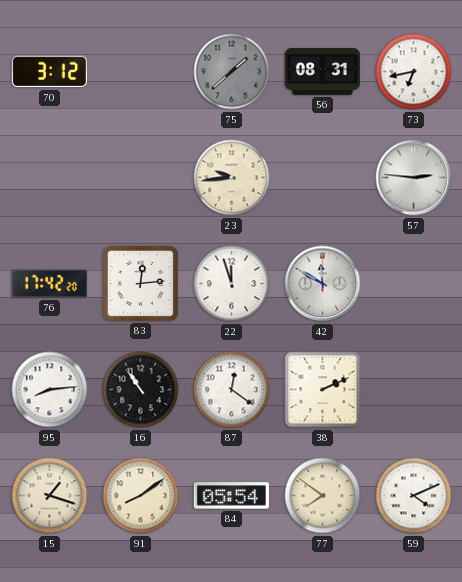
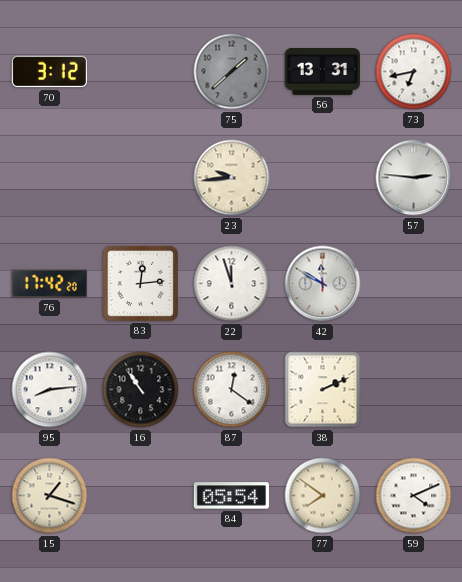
56: 08:31 -> 13:31 (322, 72)
91: 8:09 -> none (141, 496)
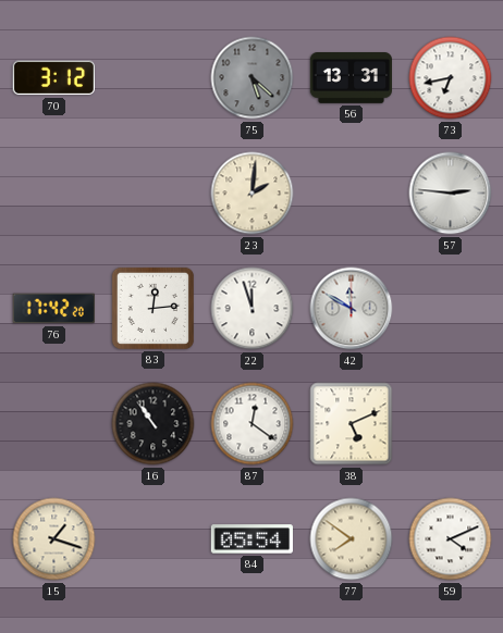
75: 1:38 -> 5:22 (253, 78)
23: 9:44 -> 2:01 (253, 194)
95: 8:14 -> none (50, 390)
38: 2:11 -> 5:11 (352, 424)
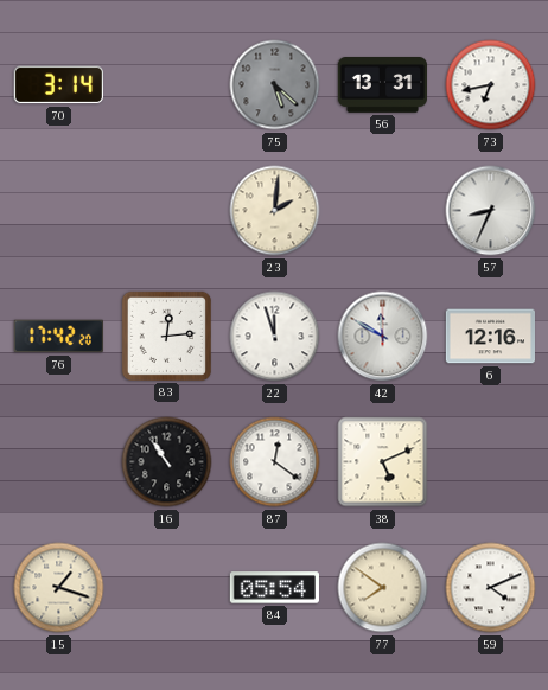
70: 3:12 -> 3:14 (58, 85)
57: 2:46 -> 8:34 (491, 211)
6: none -> 12:16 (490, 337)
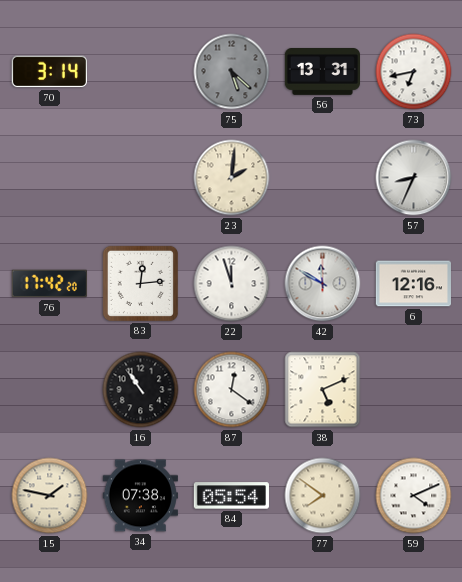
15: 1:18 -> 1:47 (50, 496)
34: none -> 07:38 (140, 496)
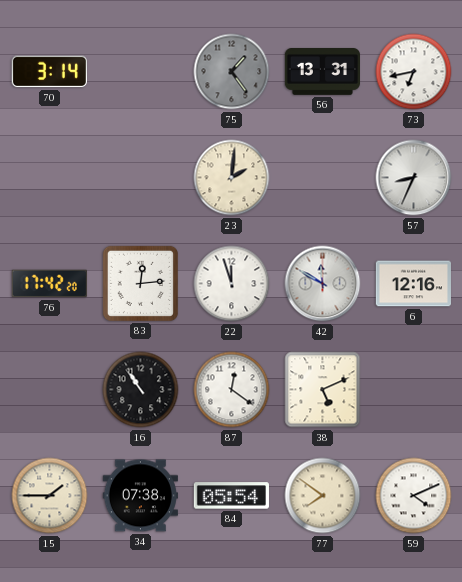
75: 5:22 -> 1:24 (232, 72)
15: 1:47 -> 1:45 (50, 496)
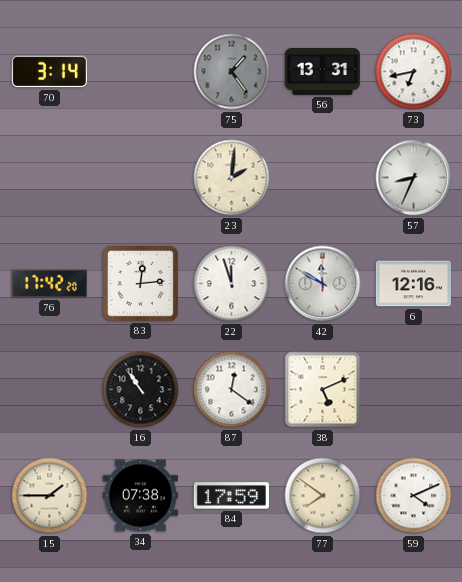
84: 05:54 -> 17:59 (231, 496)
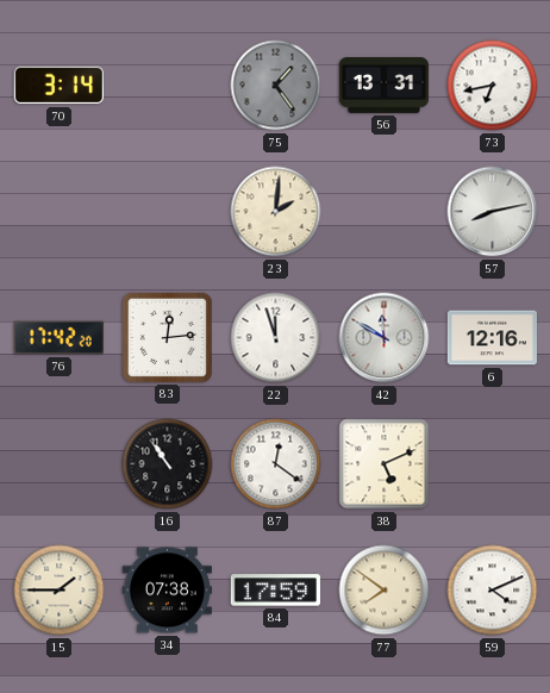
57: 8:34 -> 8:13 (493, 212)
